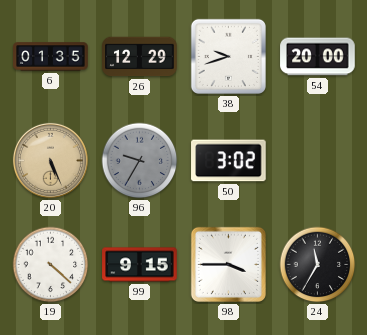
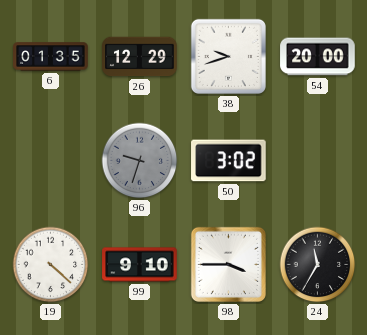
20: 5:26 -> none (50, 160)
96: 9:35 -> 9:33 (140, 161)
99: 9:15 -> 9:10 (140, 265)
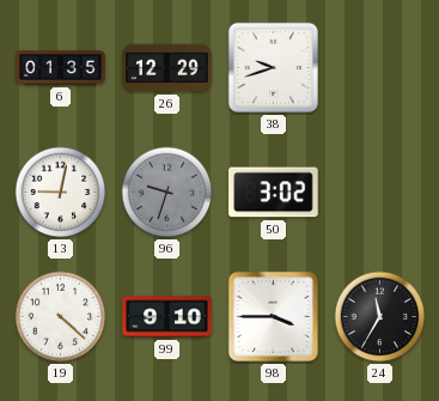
54: 20:00 -> none (318, 57)
13: none -> 9:02 (61, 193)
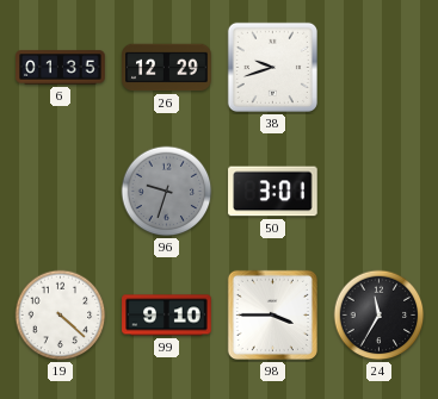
13: 9:02 -> none (61, 193)
50: 3:02 -> 3:01 (273, 192)
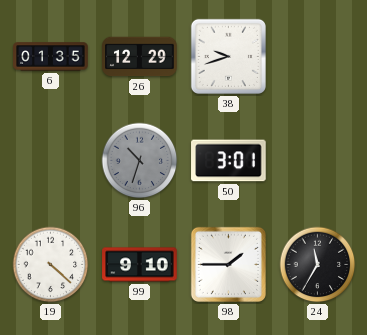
96: 9:33 -> 10:33 (140, 161)
98: 3:45 -> 1:45 (228, 264)
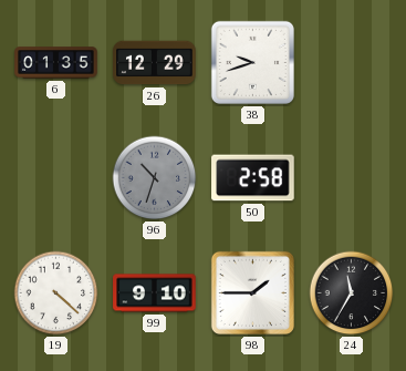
50: 3:01 -> 2:58 (253, 178)
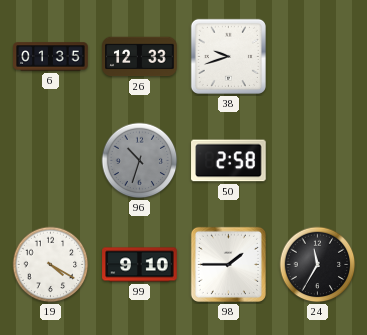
26: 12:29 -> 12:33 (140, 57)
19: 4:22 -> 4:20 (51, 265)
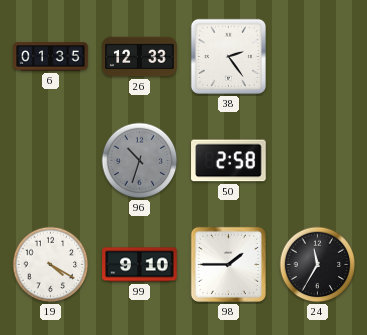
38: 9:42 -> 2:24 (228, 56)
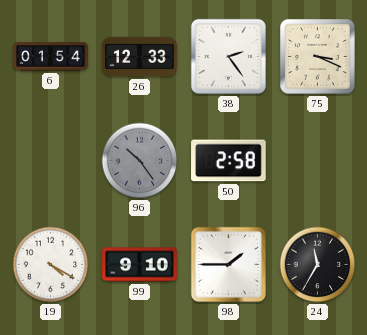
6: 01:35 -> 01:54 (51, 57)
75: none -> 3:19 (318, 57)
96: 10:33 -> 10:24 (140, 161)
